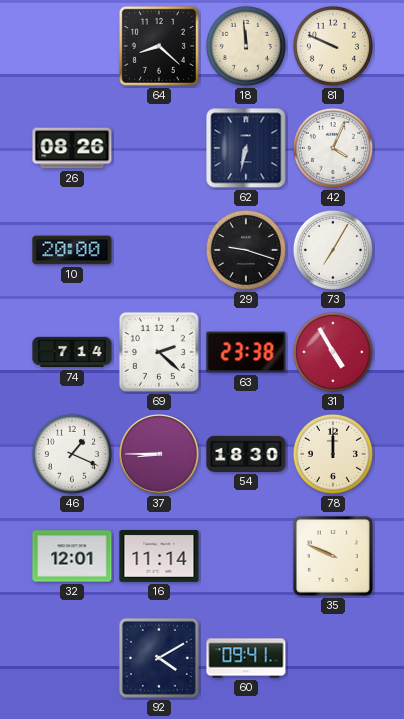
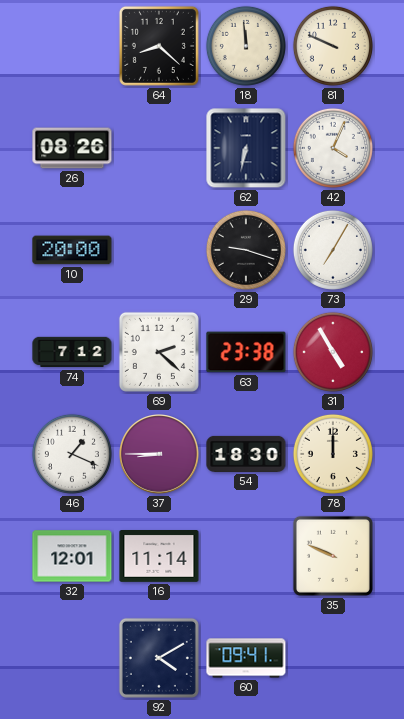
74: 7:14 -> 7:12 (72, 352)
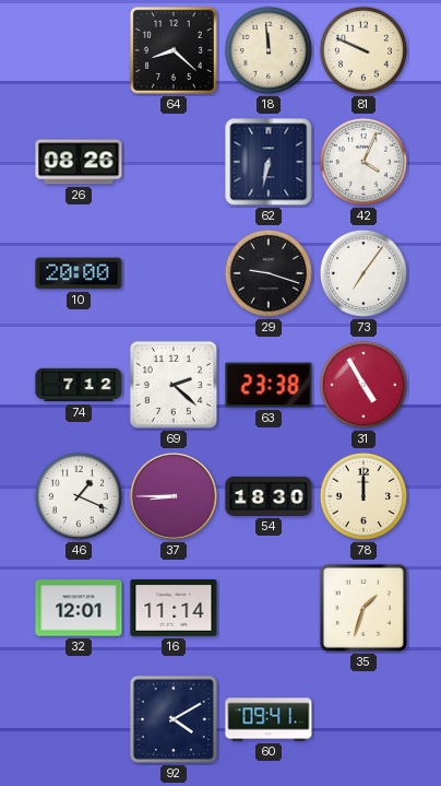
73: 7:05 -> 7:06 (363, 273)
35: 9:49 -> 1:33 (363, 608)
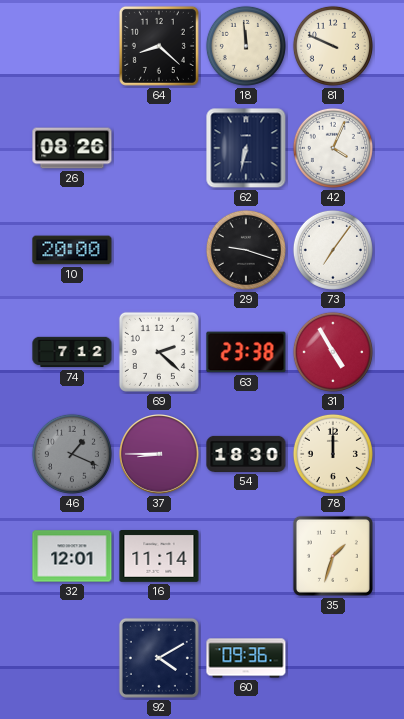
46 dial: white -> grey (72, 454)
60: 09:41 -> 09:36 (246, 658)
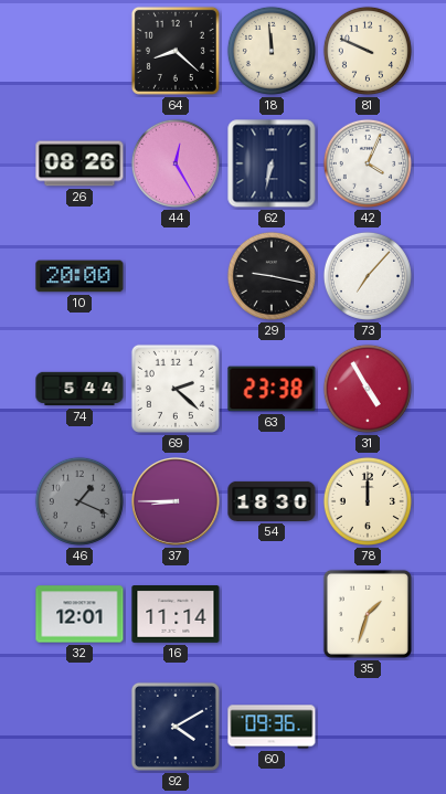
44: none -> 12:25 (176, 163)
29: 9:18 -> 9:17 (272, 276)
73: 7:06 -> 7:07 (368, 276)
74: 7:12 -> 5:44 (79, 389)
